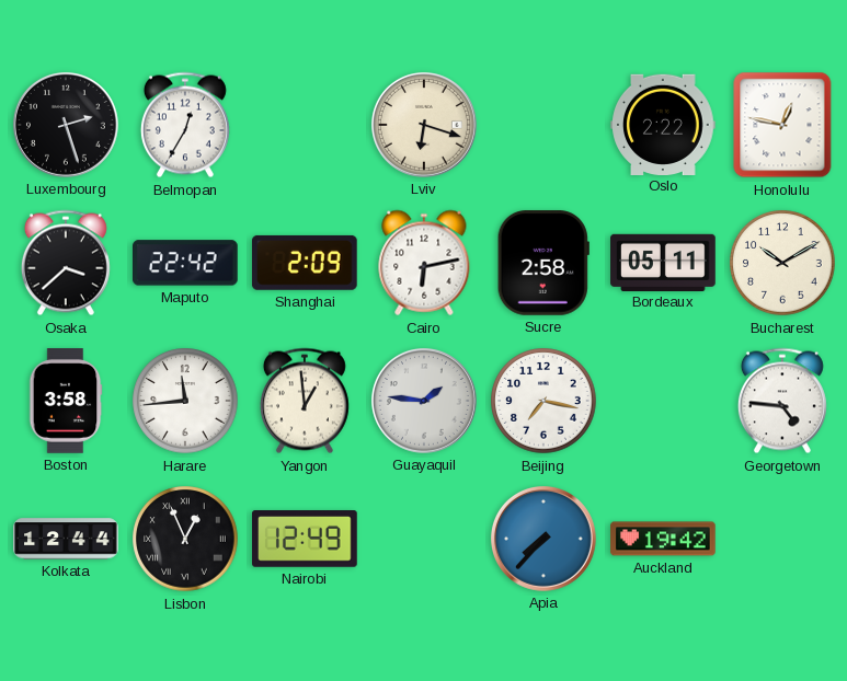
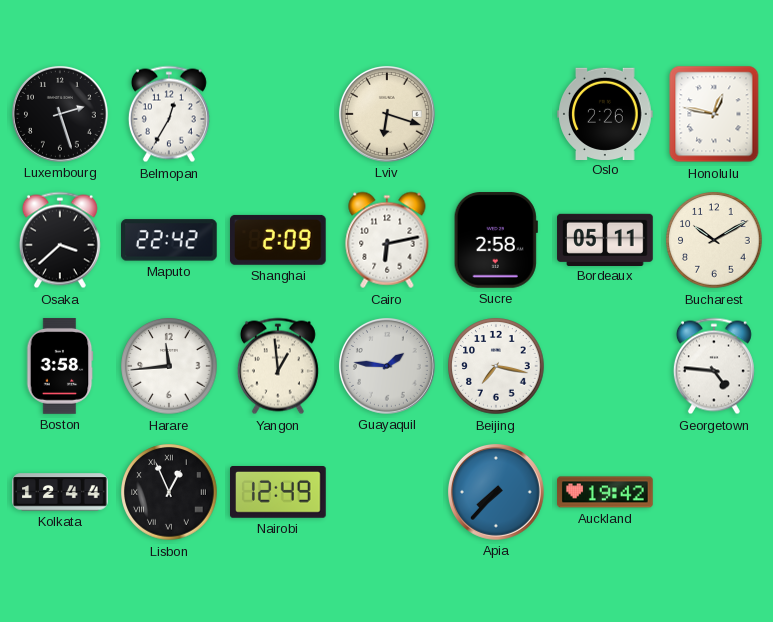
Oslo: 2:22 -> 2:26 (605, 113)
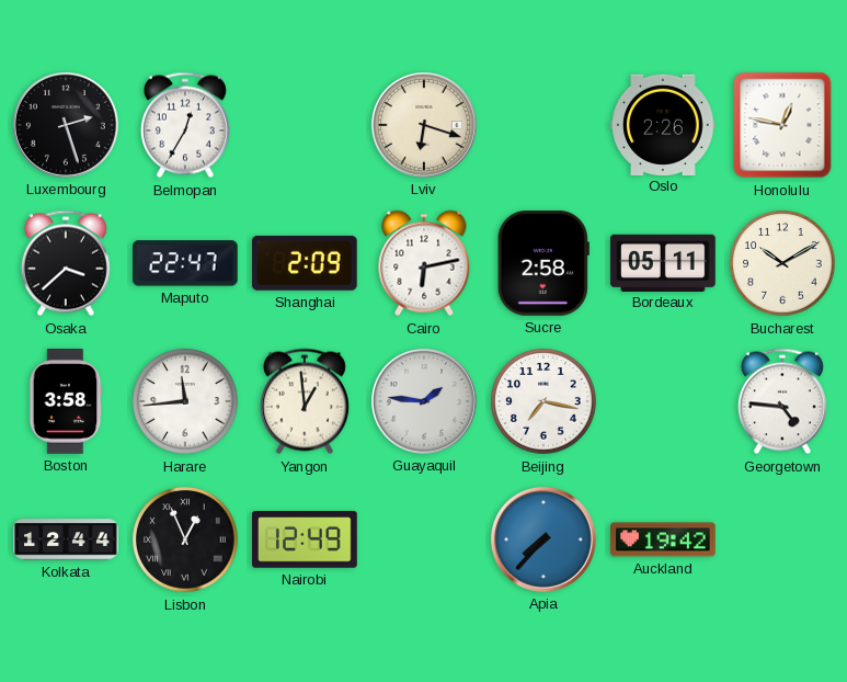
Maputo: 22:42 -> 22:47 (186, 263)
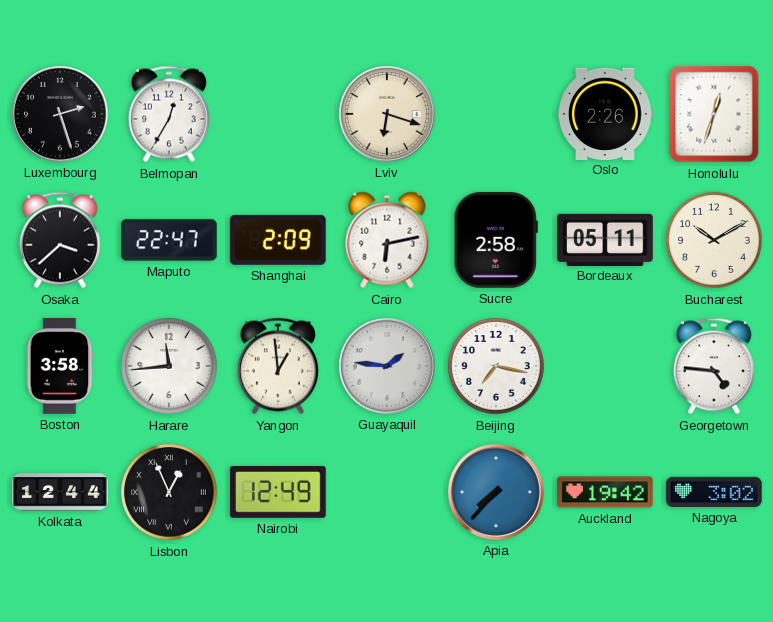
Honolulu: 12:47 -> 12:33 (714, 114)
Nagoya: none -> 3:02 (714, 492)
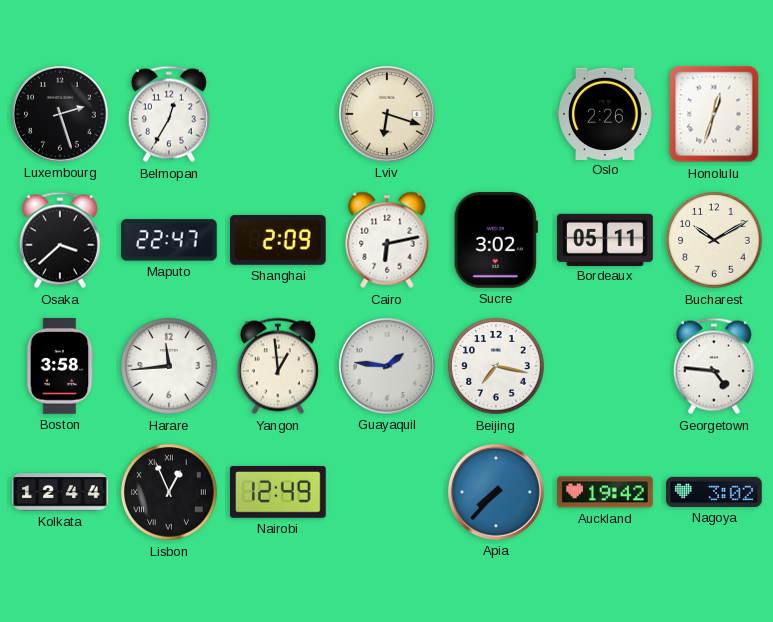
Sucre: 2:58 -> 3:02 (496, 240)
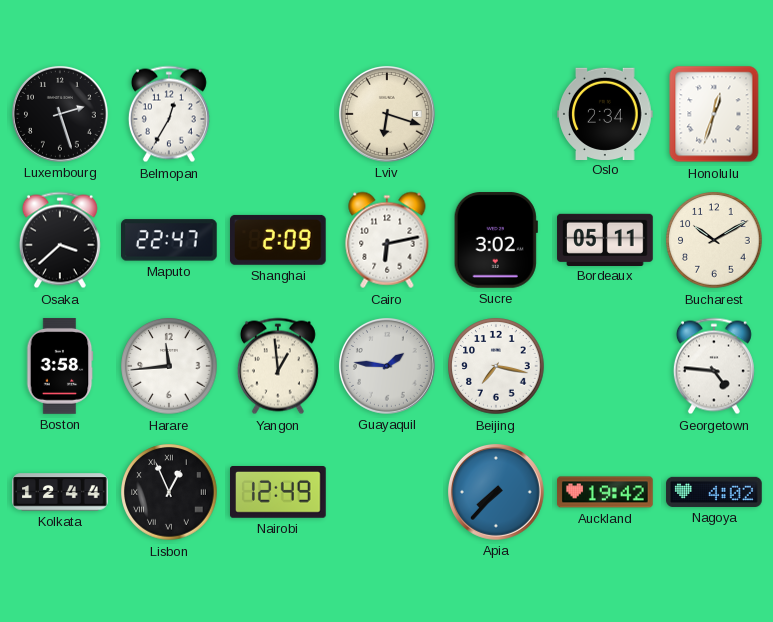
Oslo: 2:26 -> 2:34 (605, 113)
Nagoya: 3:02 -> 4:02 (714, 492)
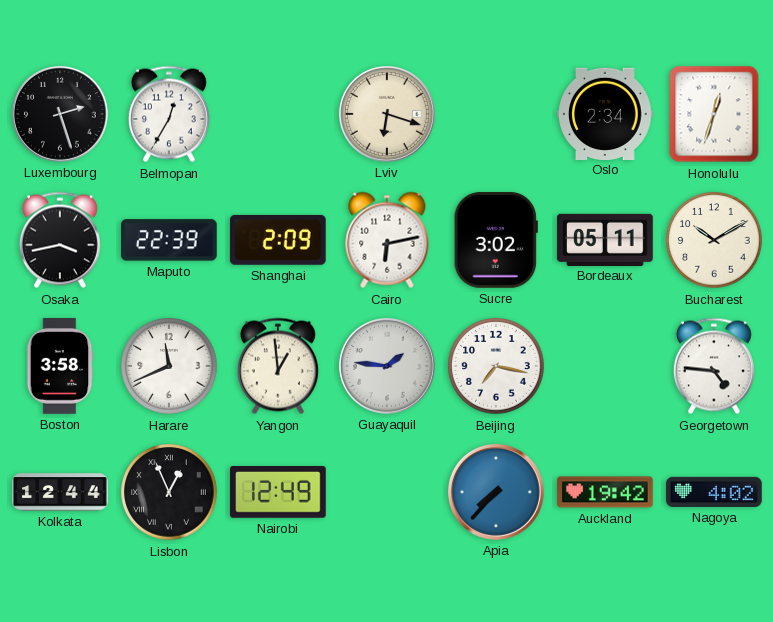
Osaka: 3:38 -> 3:43 (60, 240)
Maputo: 22:47 -> 22:39 (170, 240)
Harare: 11:44 -> 11:41 (169, 366)
